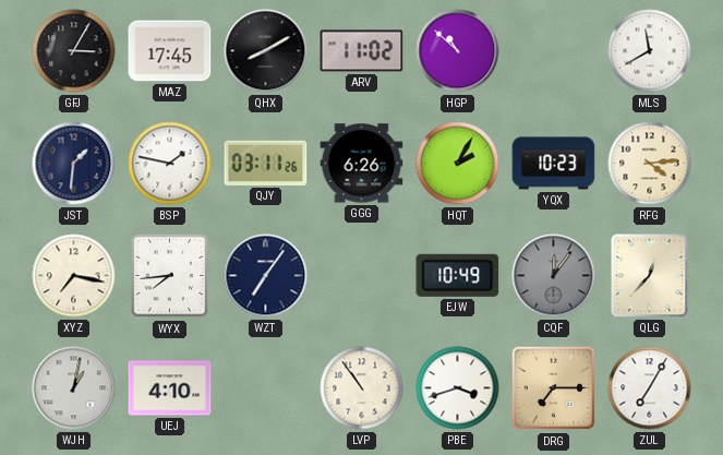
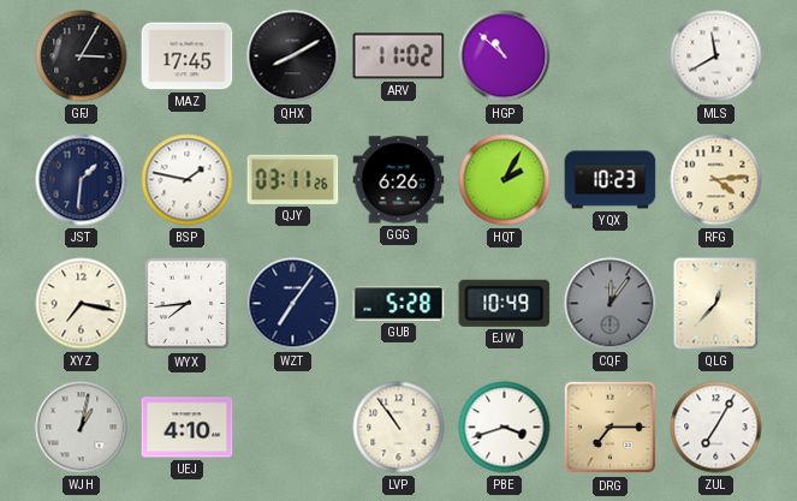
GUB: none -> 5:28 (399, 304)
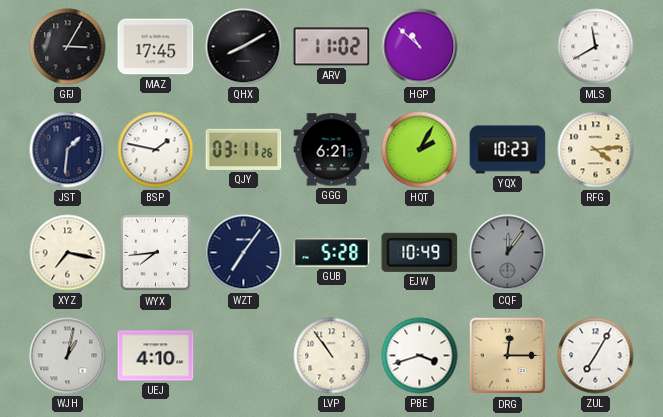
GGG: 6:26 -> 6:21 (332, 150)
QLG: 12:37 -> none (716, 304)
DRG: 7:15 -> 12:15 (508, 356)
